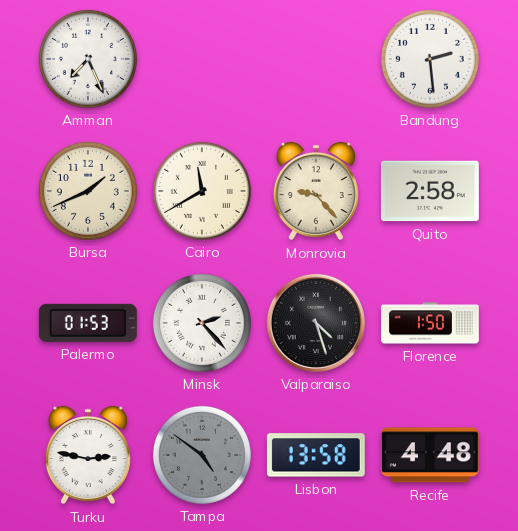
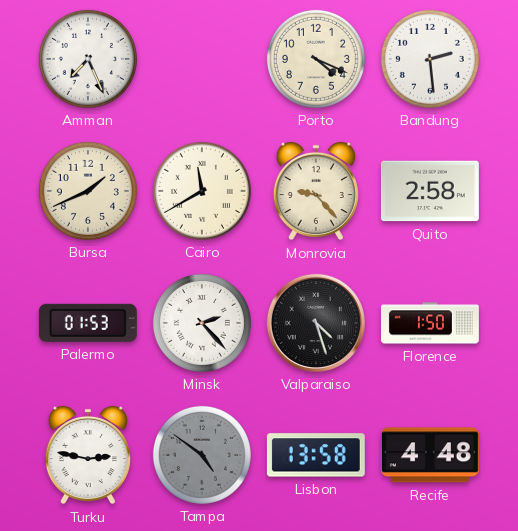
Porto: none -> 4:19 (316, 59)
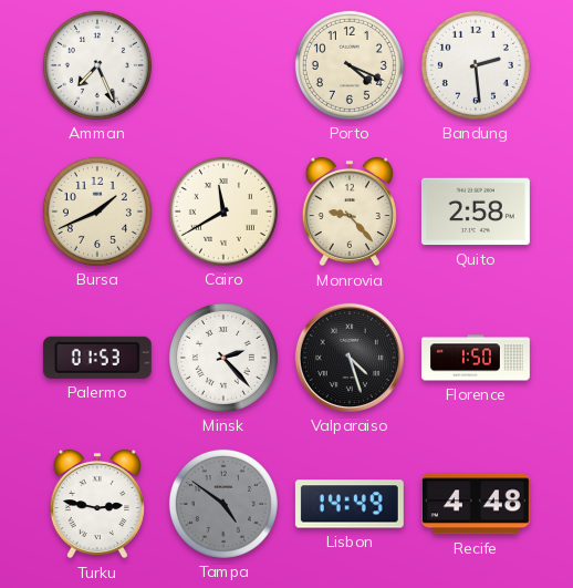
Lisbon: 13:58 -> 14:49 (350, 504)
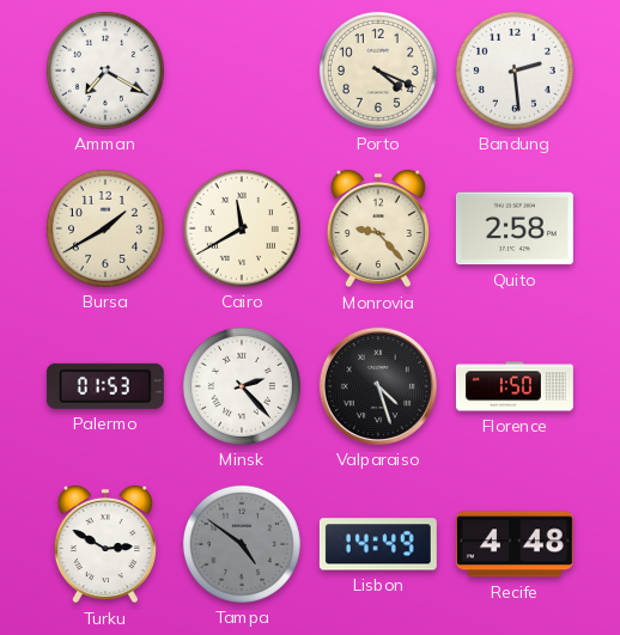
Amman: 7:26 -> 7:20 (105, 71)
Bursa: 1:41 -> 1:40 (105, 228)
Turku: 2:47 -> 2:50 (105, 544)
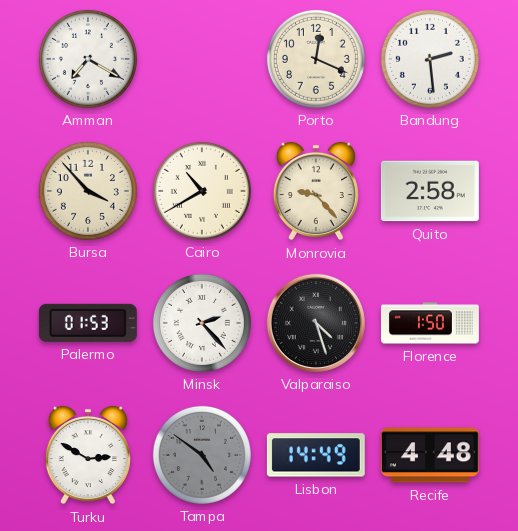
Porto: 4:19 -> 12:19 (316, 59)
Bursa: 1:40 -> 3:53 (88, 191)
Cairo: 11:40 -> 10:40 (202, 191)
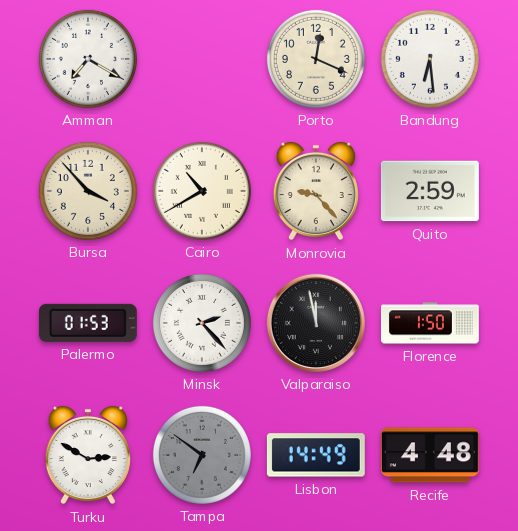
Bandung: 2:29 -> 6:29 (430, 59)
Quito: 2:58 -> 2:59 (430, 191)
Valparaiso: 4:27 -> 11:58 (316, 323)
Tampa: 4:51 -> 6:51 (202, 455)
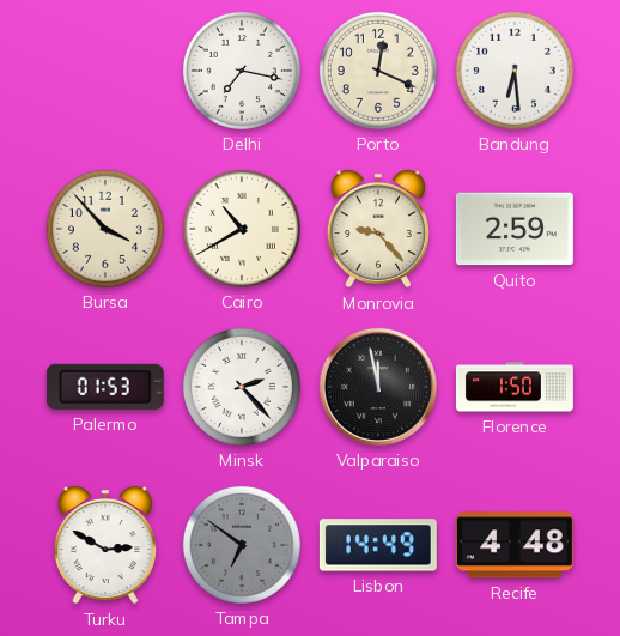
Amman: 7:20 -> none (88, 59)
Delhi: none -> 7:17 (242, 71)
